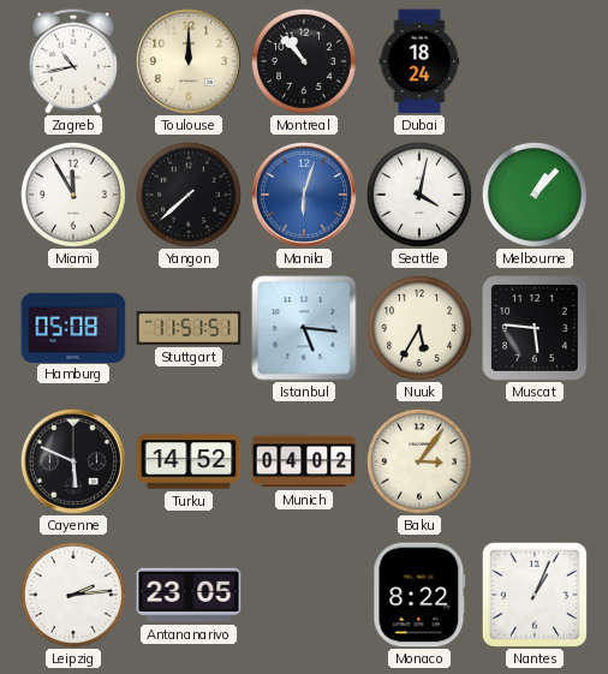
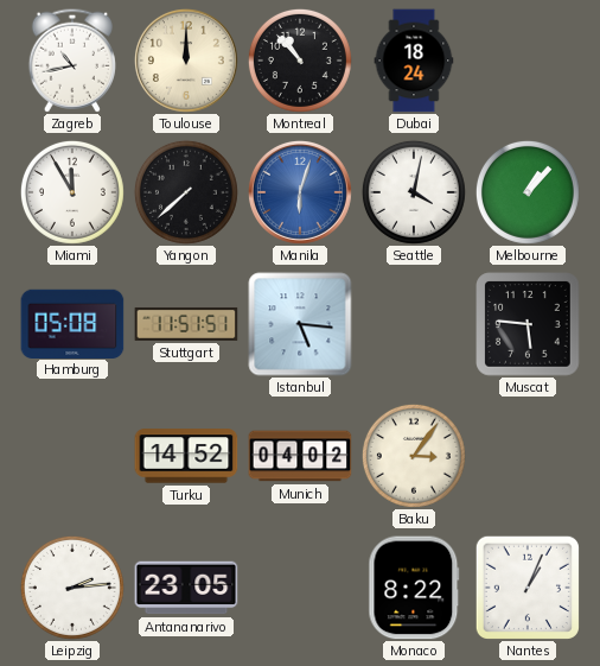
Nuuk: 5:35 -> none (419, 328)
Cayenne: 5:49 -> none (73, 461)
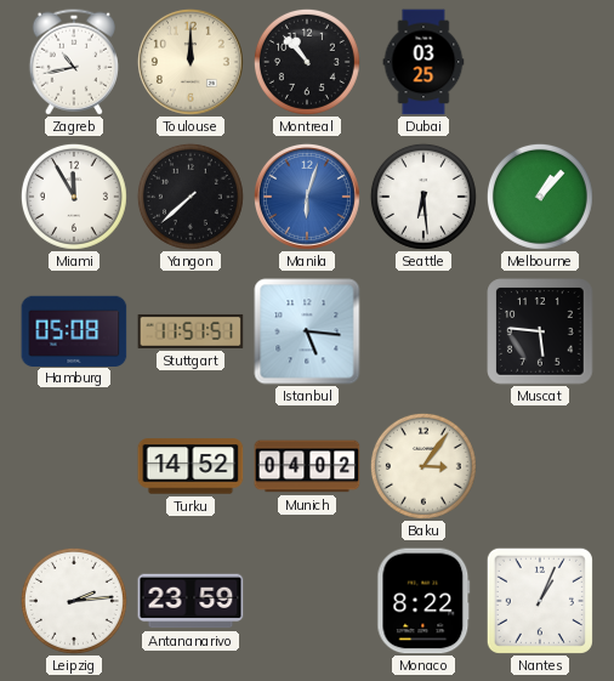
Dubai: 18:24 -> 03:25 (423, 62)
Seattle: 4:02 -> 6:29 (423, 197)
Antananarivo: 23:05 -> 23:59 (191, 601)
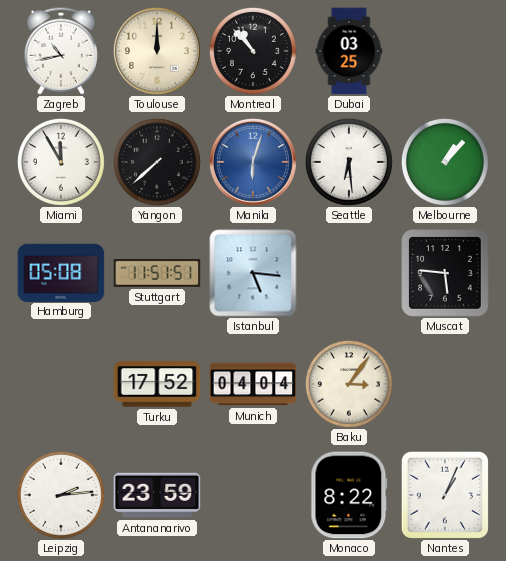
Turku: 14:52 -> 17:52 (157, 384)
Munich: 04:02 -> 04:04 (253, 384)
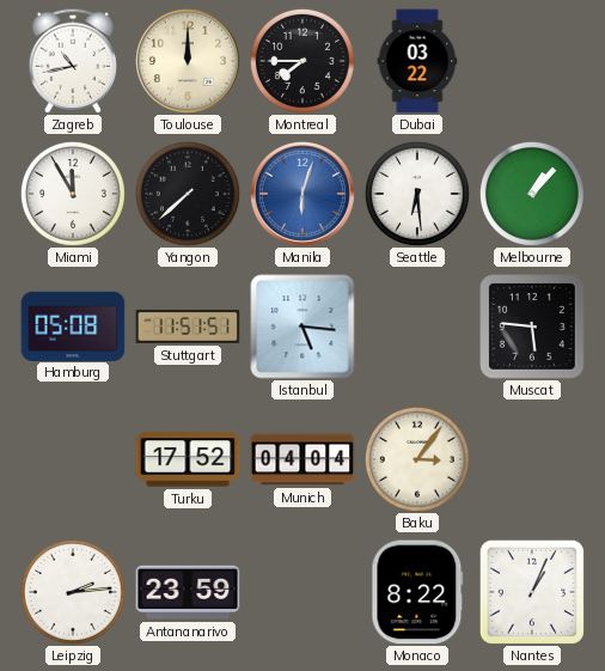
Montreal: 10:53 -> 7:45 (302, 61)
Dubai: 03:25 -> 03:22 (417, 61)
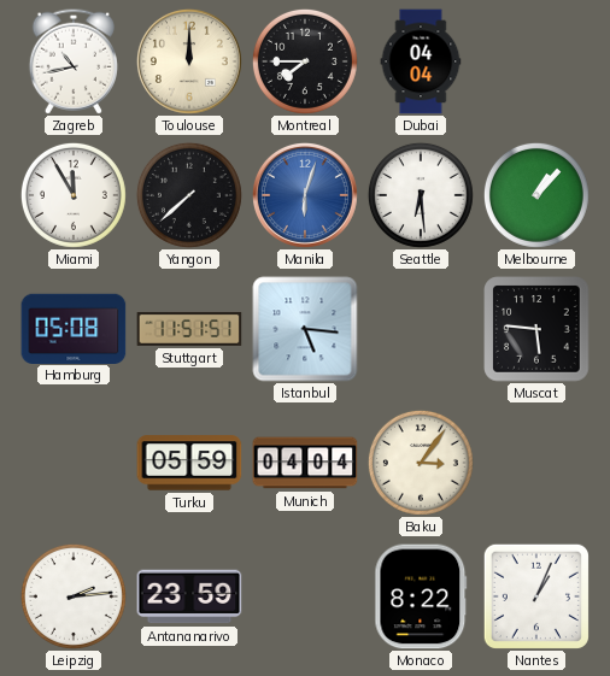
Dubai: 03:22 -> 04:04 (421, 61)
Turku: 17:52 -> 05:59 (189, 463)
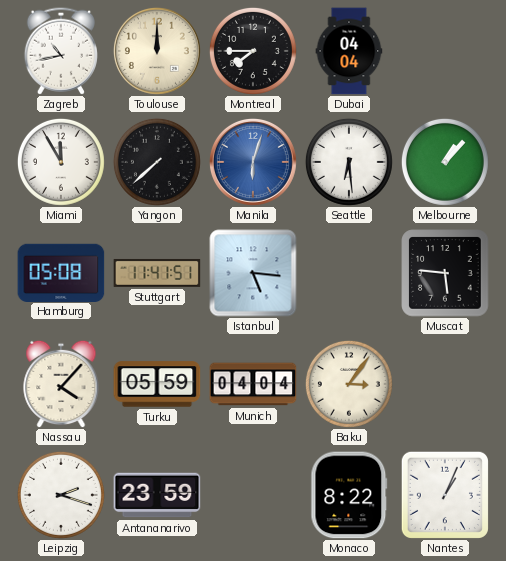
Stuttgart: 11:51 -> 11:41 (157, 273)
Nassau: none -> 4:07 (61, 384)
Leipzig: 2:14 -> 2:18 (61, 495)
